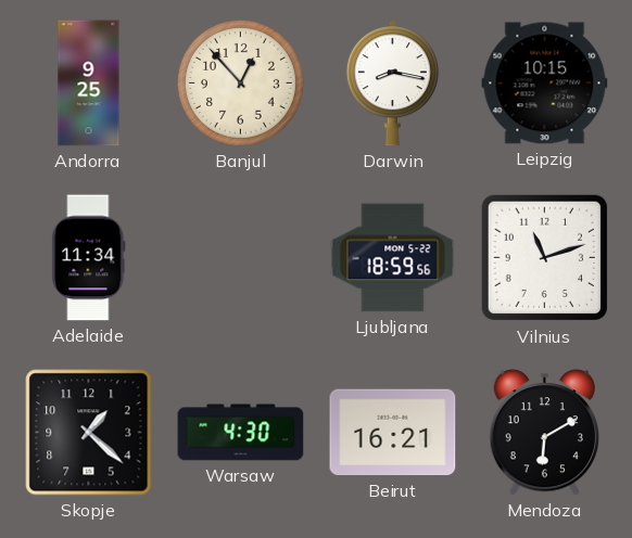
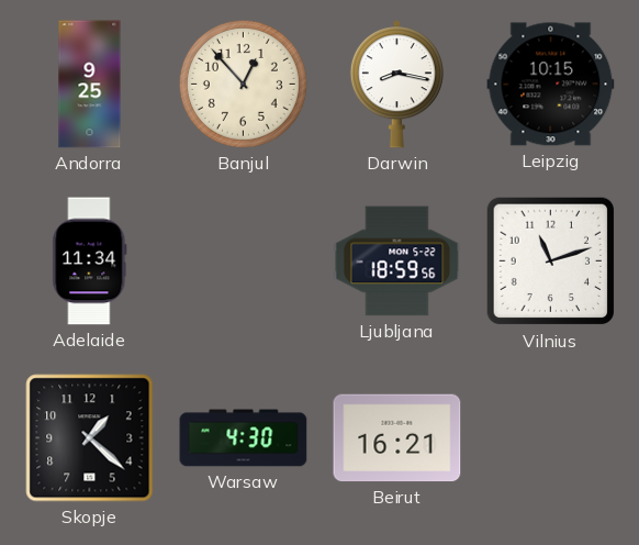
Mendoza: 6:10 -> none (545, 433)
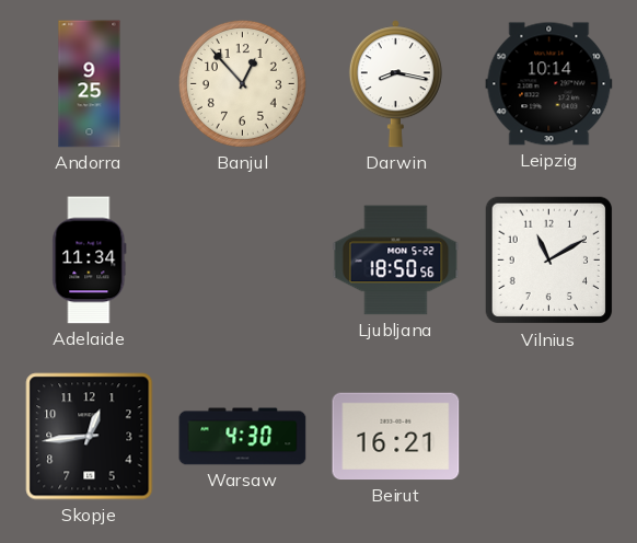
Leipzig: 10:15 -> 10:14 (549, 84)
Ljubljana: 18:59 -> 18:50 (396, 261)
Vilnius: 11:12 -> 11:10 (549, 261)
Skopje: 1:22 -> 12:44 (90, 437)
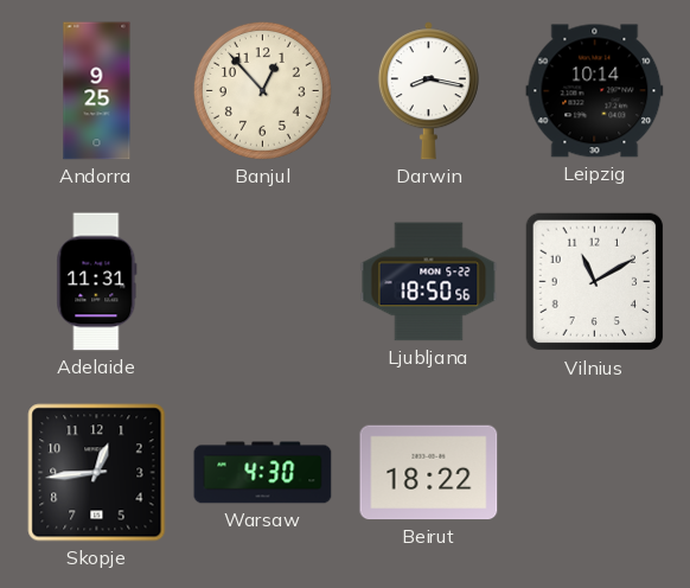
Adelaide: 11:34 -> 11:31 (97, 282)
Beirut: 16:21 -> 18:22 (429, 473)
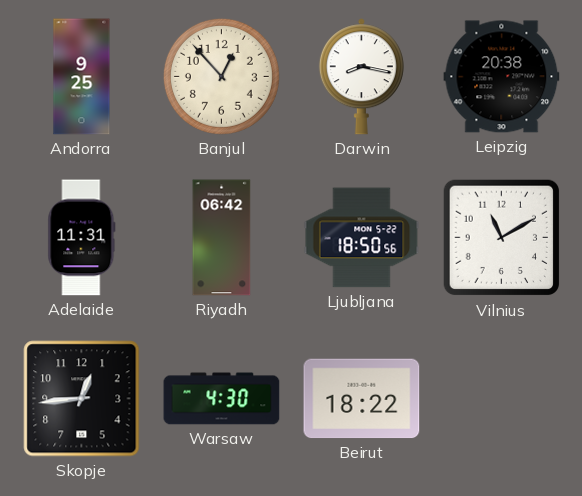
Leipzig: 10:14 -> 20:38 (502, 77)
Riyadh: none -> 06:42 (222, 238)
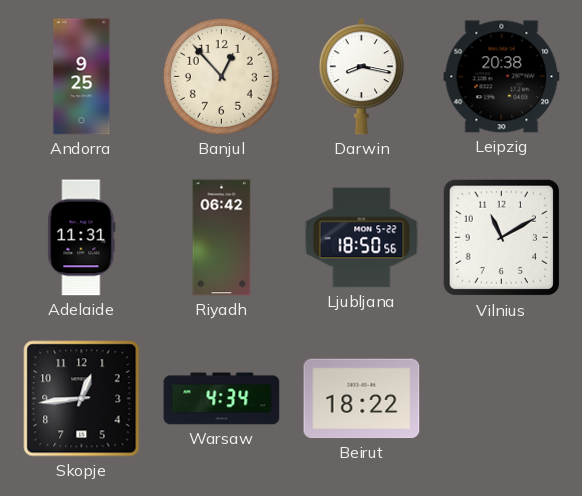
Warsaw: 4:30 -> 4:34 (222, 399)
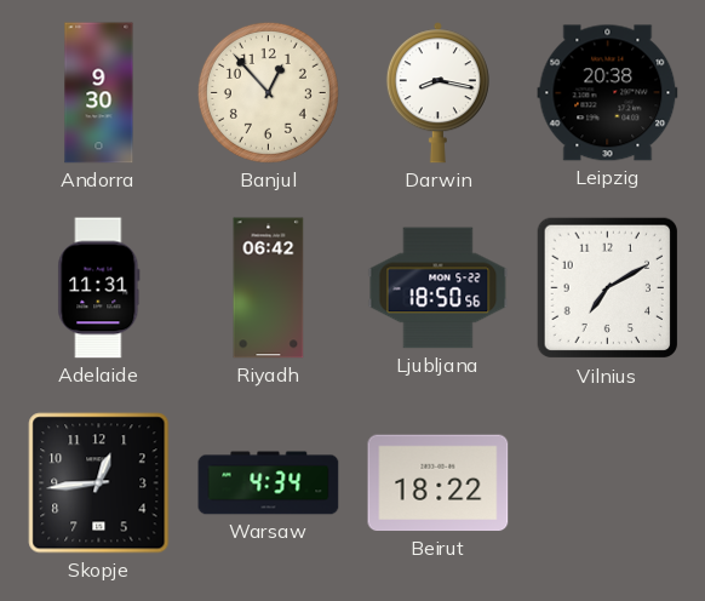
Andorra: 9:25 -> 9:30 (99, 93)
Vilnius: 11:10 -> 7:10 (608, 288)
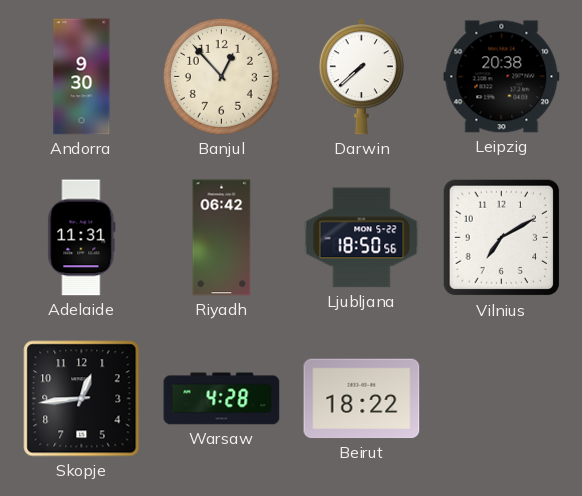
Darwin: 8:17 -> 7:38 (361, 77)
Warsaw: 4:34 -> 4:28 (222, 399)
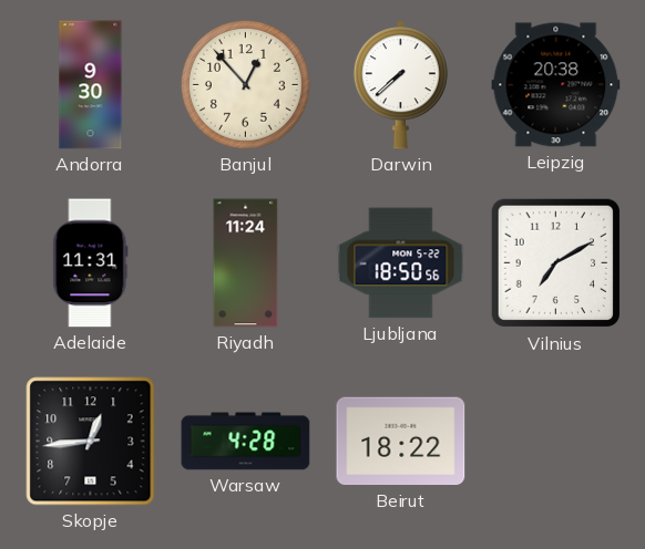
Riyadh: 06:42 -> 11:24 (246, 263)
